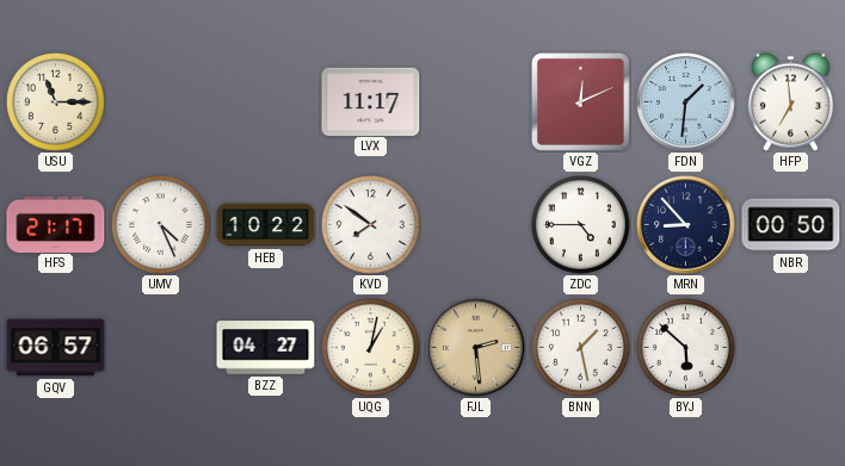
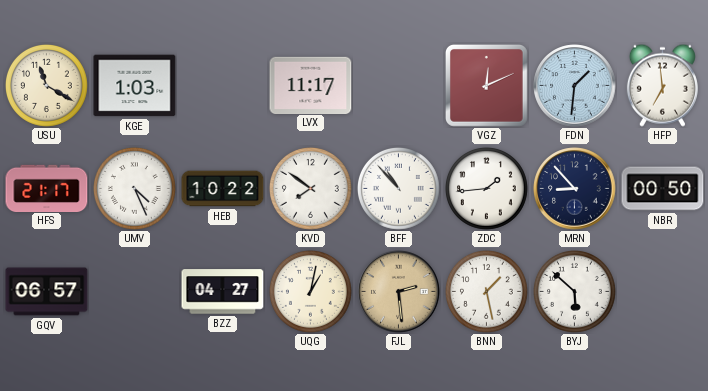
USU: 11:15 -> 11:20 (46, 85)
KGE: none -> 1:03 (135, 86)
BFF: none -> 10:53 (398, 188)
ZDC: 4:45 -> 1:44 (486, 188)
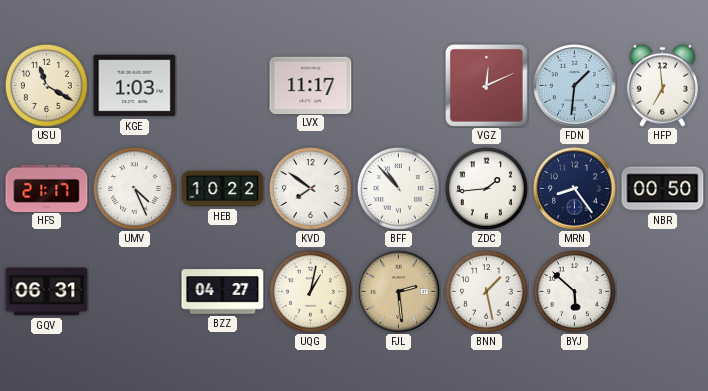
MRN: 8:53 -> 8:24 (575, 189)
GQV: 06:57 -> 06:31 (47, 292)
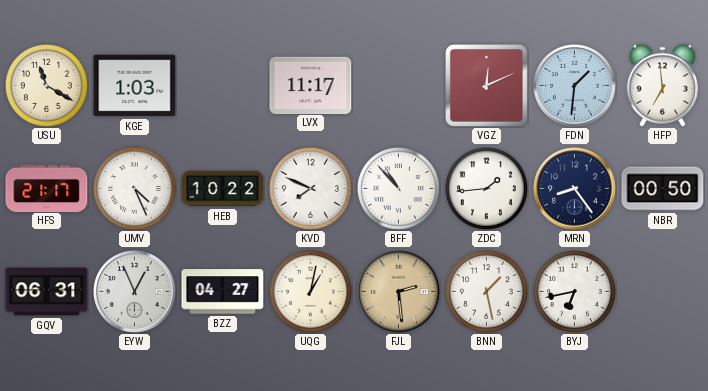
KVD: 7:51 -> 7:49 (310, 188)
EYW: none -> 12:56 (135, 292)
BYJ: 5:52 -> 6:43 (574, 291)
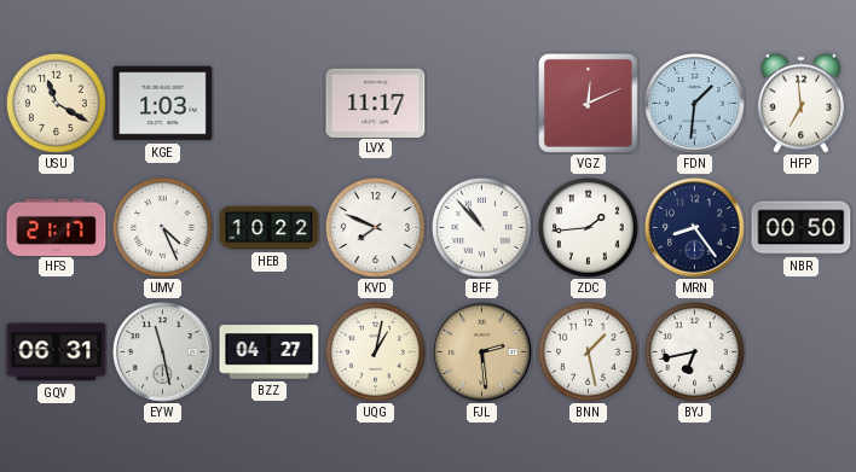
EYW: 12:56 -> 11:28 (163, 352)
